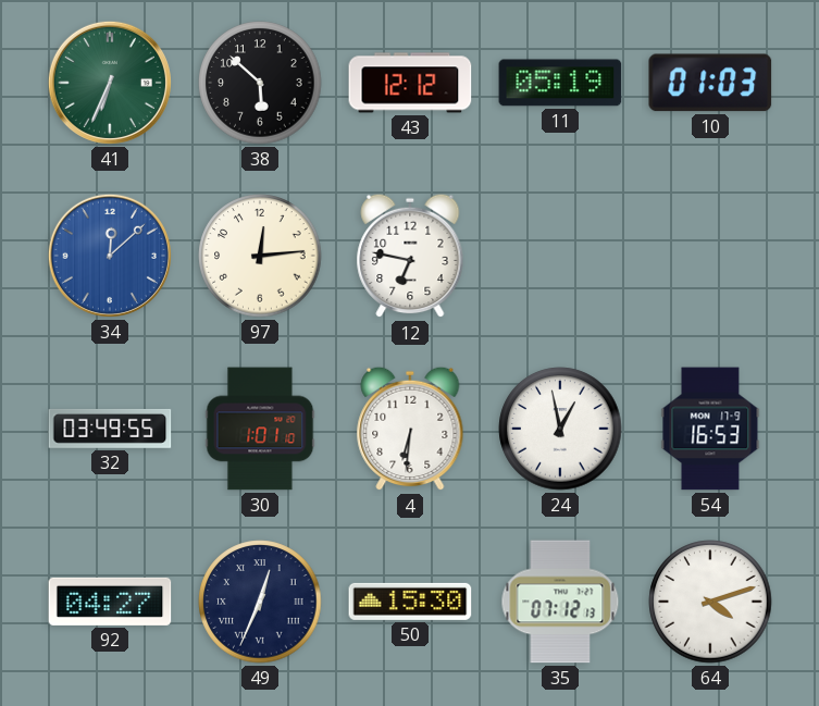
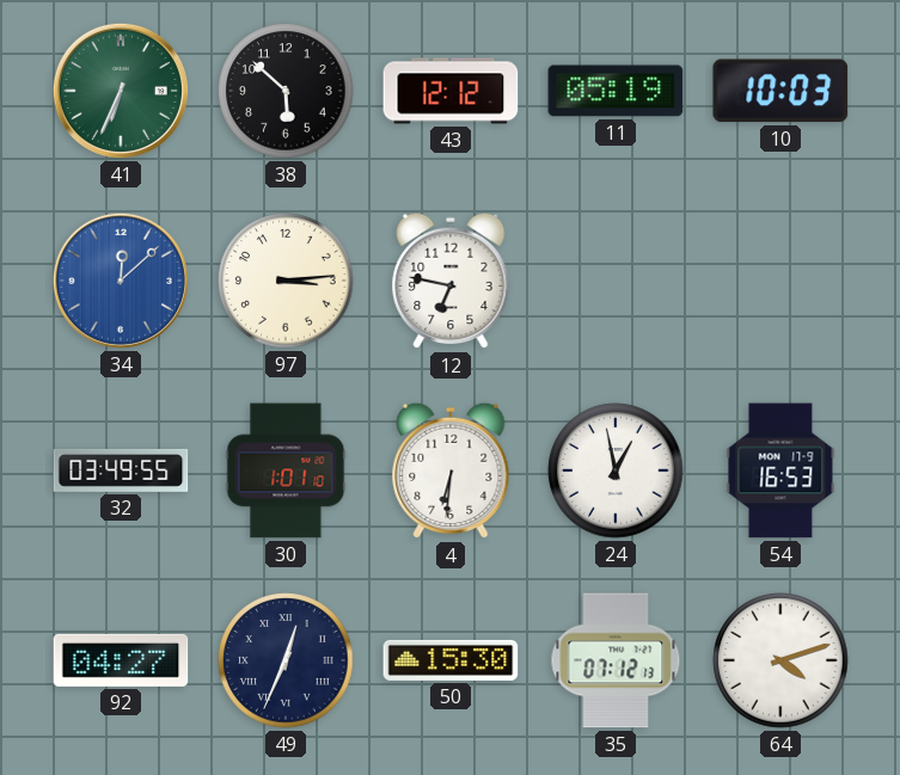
10: 01:03 -> 10:03 (780, 91)
97: 12:14 -> 3:14 (286, 281)
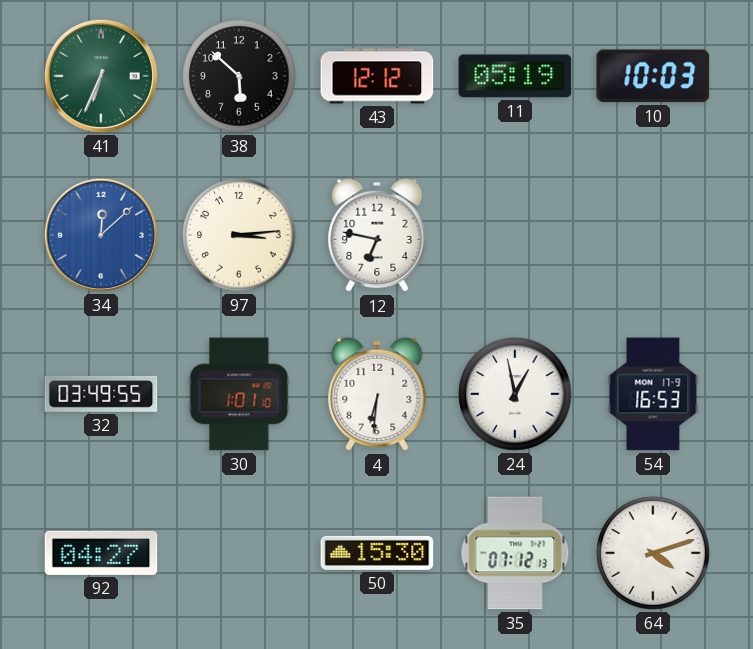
49: 12:34 -> none (286, 660)
